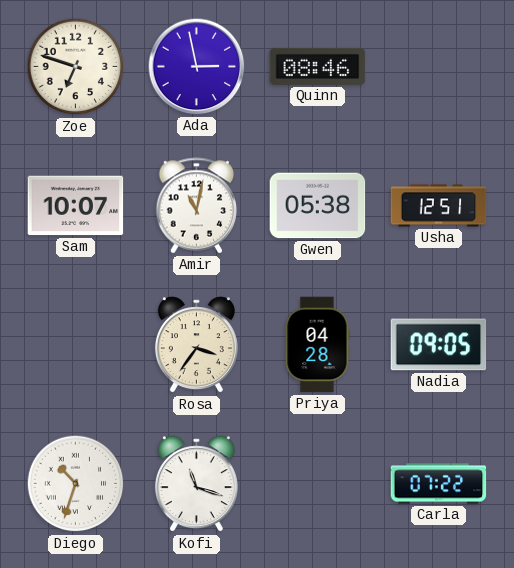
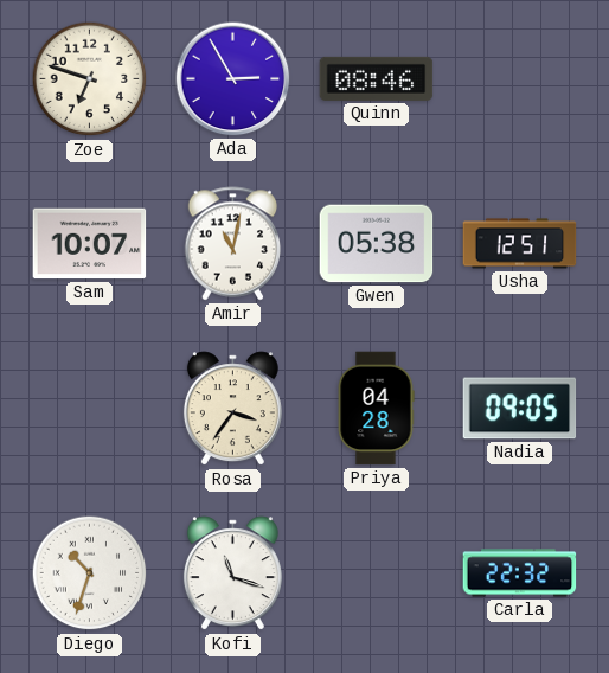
Ada: 2:58 -> 2:55 (233, 79)
Carla: 07:22 -> 22:32 (520, 573)
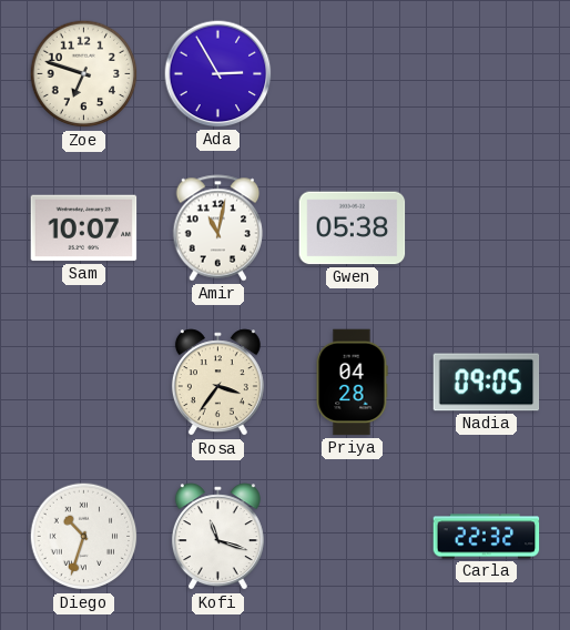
Quinn: 08:46 -> none (377, 78)
Usha: 12:51 -> none (520, 244)
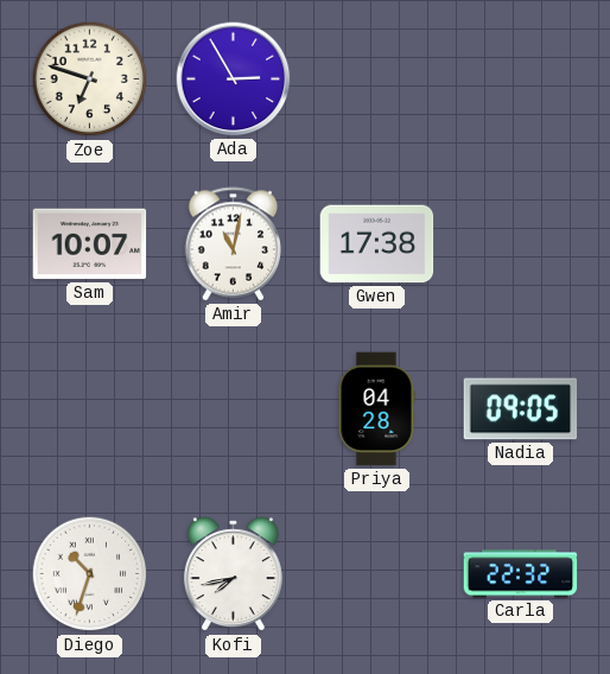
Gwen: 05:38 -> 17:38 (377, 244)
Rosa: 3:36 -> none (217, 383)
Kofi: 11:18 -> 7:43 (233, 574)
